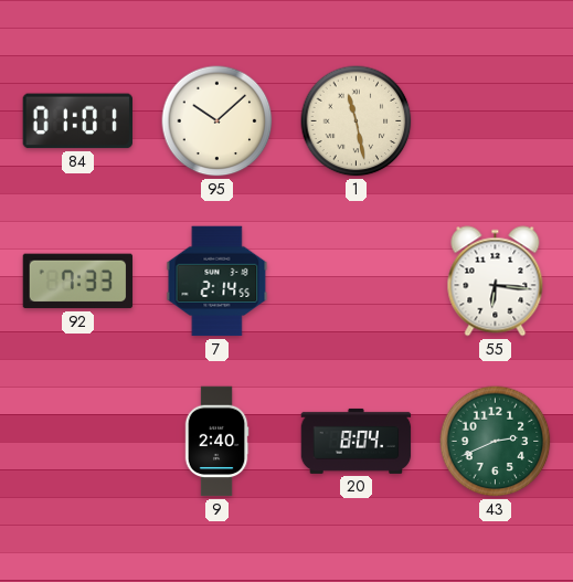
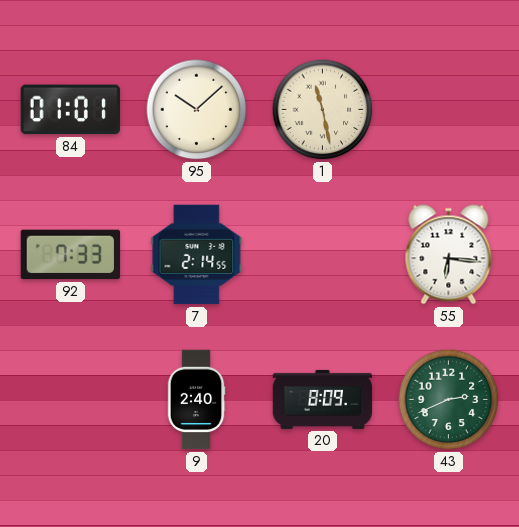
20: 8:04 -> 8:09 (323, 399)
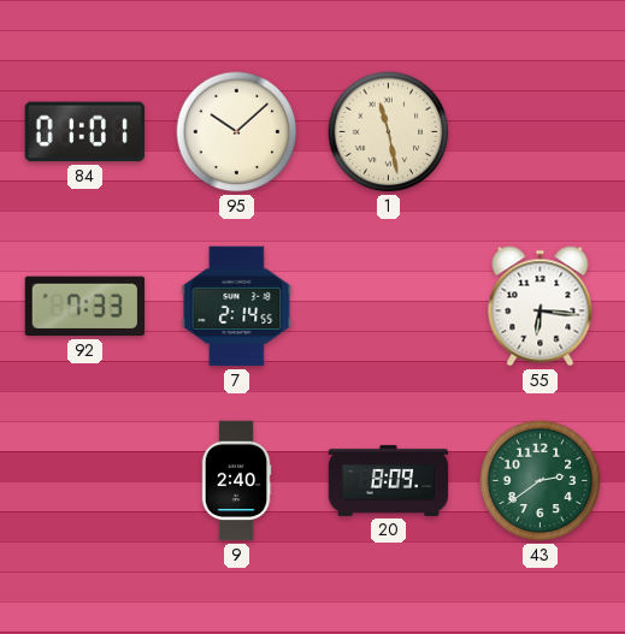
43: 2:41 -> 2:39 (541, 481)
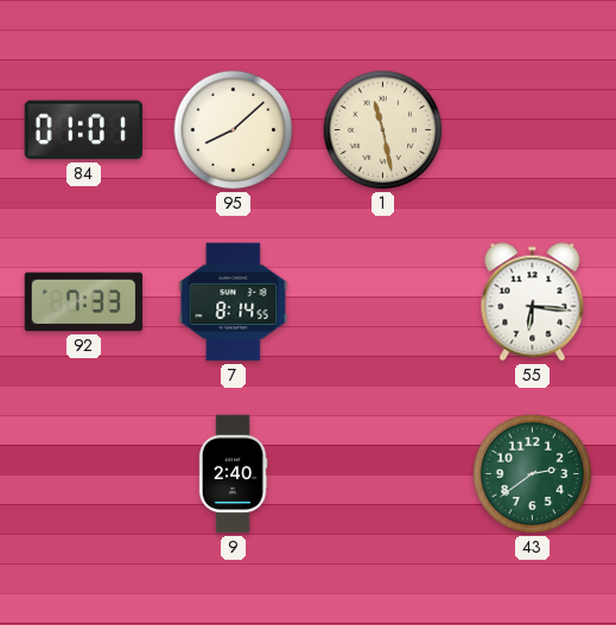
95: 10:08 -> 8:08 (234, 130)
7: 2:14 -> 8:14 (234, 302)
20: 8:09 -> none (389, 480)
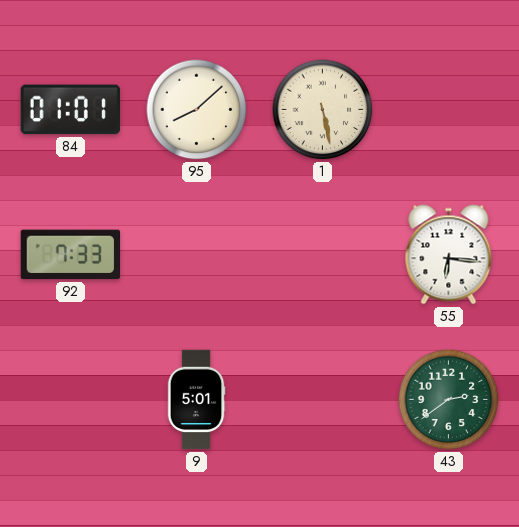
1: 11:28 -> 5:28 (323, 110)
7: 8:14 -> none (234, 302)
9: 2:40 -> 5:01 (196, 400)
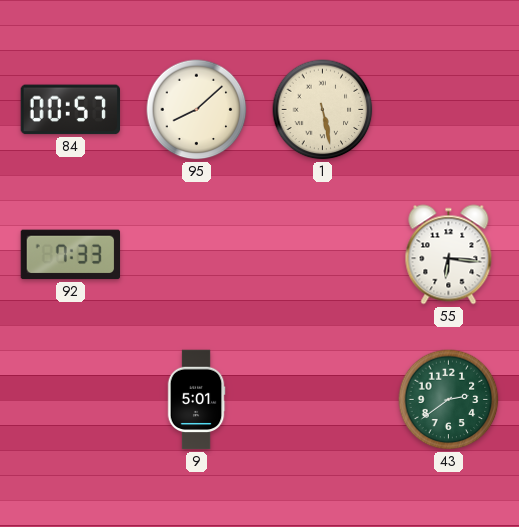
84: 01:01 -> 00:57 (70, 110)
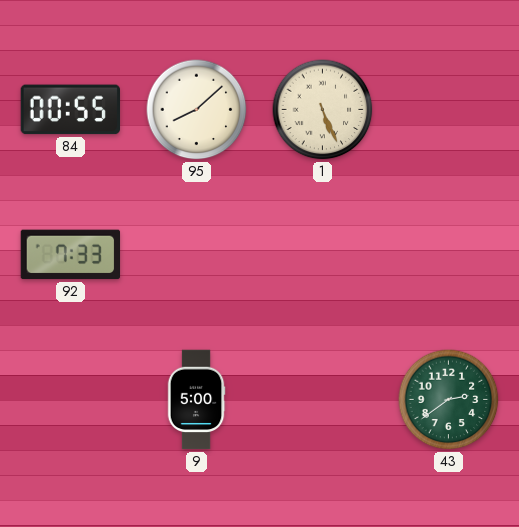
84: 00:57 -> 00:55 (70, 110)
1: 5:28 -> 5:26 (323, 110)
55: 6:16 -> none (449, 255)
9: 5:01 -> 5:00 (196, 400)
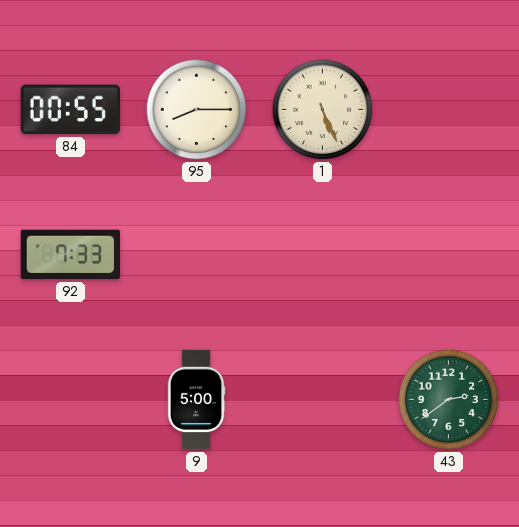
95: 8:08 -> 8:15 (197, 110)
